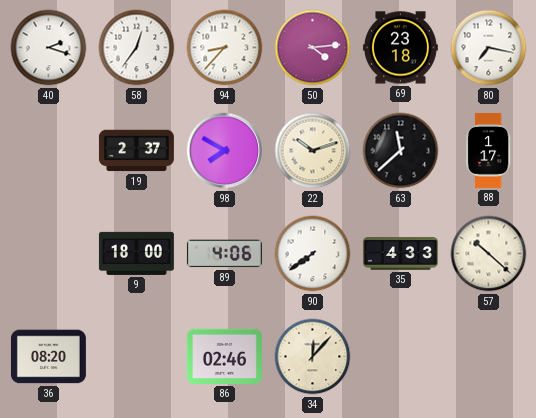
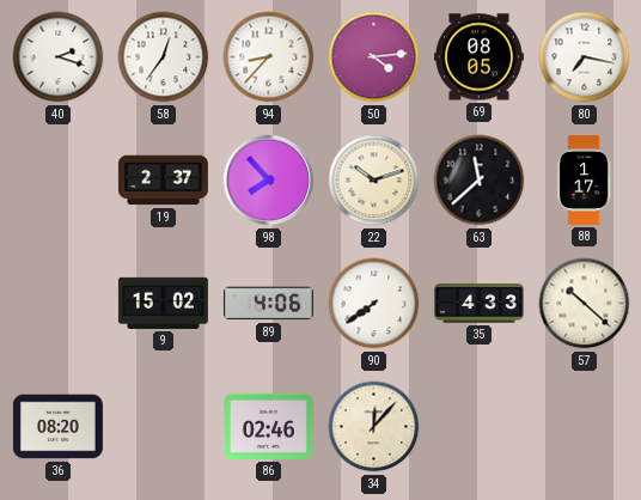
69: 23:18 -> 08:05 (478, 57)
98: 7:50 -> 7:53 (269, 181)
9: 18:00 -> 15:02 (163, 303)
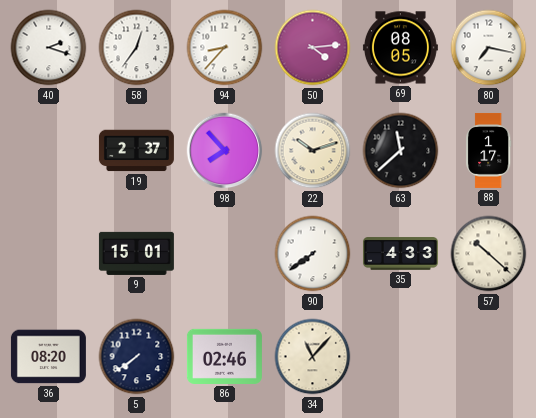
9: 15:02 -> 15:01 (136, 253)
89: 4:06 -> none (268, 304)
5: none -> 7:39 (137, 357)
34: 12:07 -> 11:07 (313, 357)
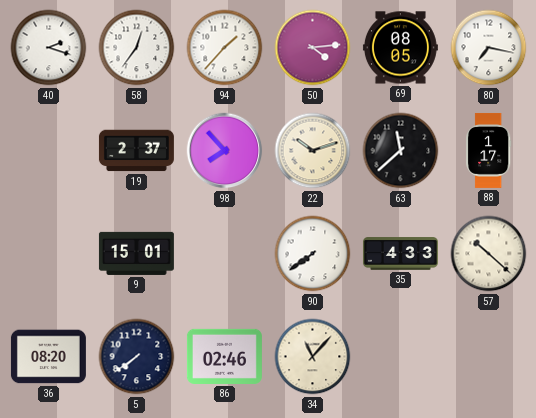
94: 8:37 -> 1:37 (225, 48)
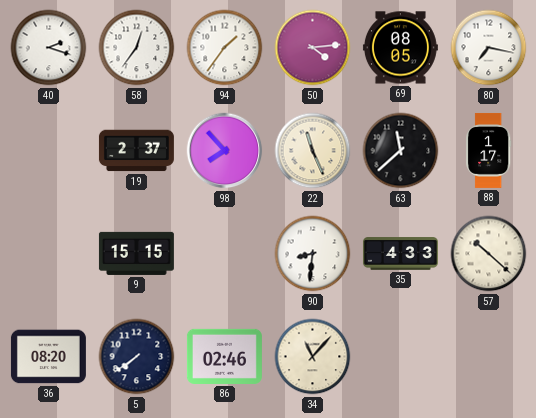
94: 1:37 -> 1:36 (225, 48)
22: 10:12 -> 11:26 (313, 151)
9: 15:01 -> 15:15 (136, 253)
90: 7:39 -> 8:31 (313, 254)
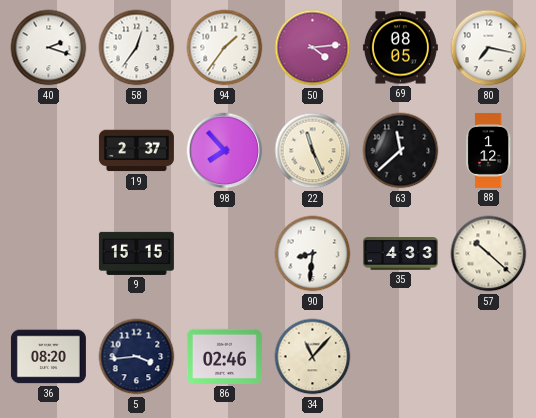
88: 1:17 -> 1:12 (488, 150)
5: 7:39 -> 3:44 (137, 357)
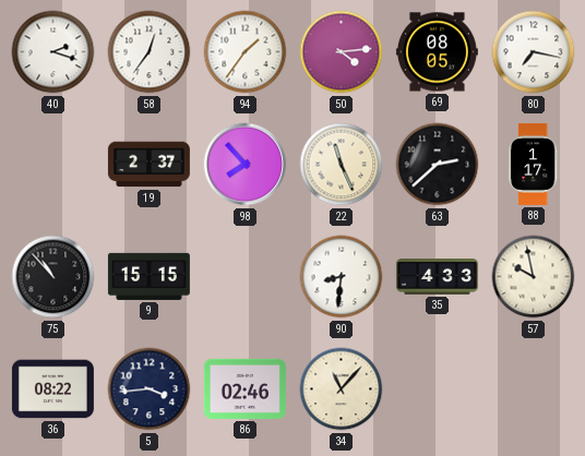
63: 11:38 -> 2:38 (438, 165)
88: 1:12 -> 1:17 (533, 164)
75: none -> 10:53 (53, 277)
57: 10:22 -> 9:58 (534, 277)
36: 08:20 -> 08:22 (52, 389)
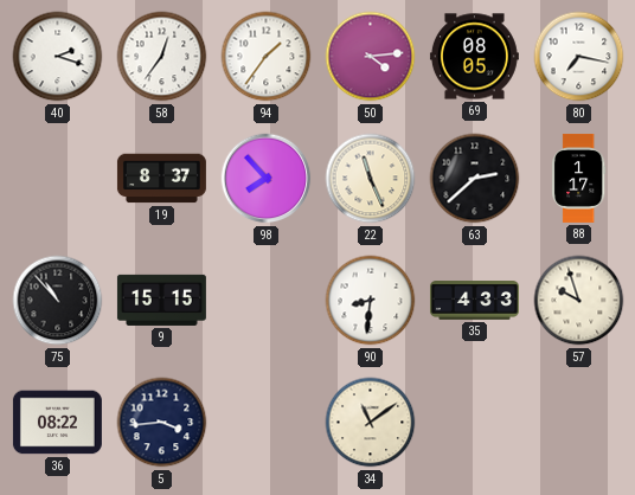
19: 2:37 -> 8:37 (161, 179)
57: 9:58 -> 9:57 (579, 301)
86: 02:46 -> none (244, 388)
34: 11:07 -> 11:09 (371, 423)
